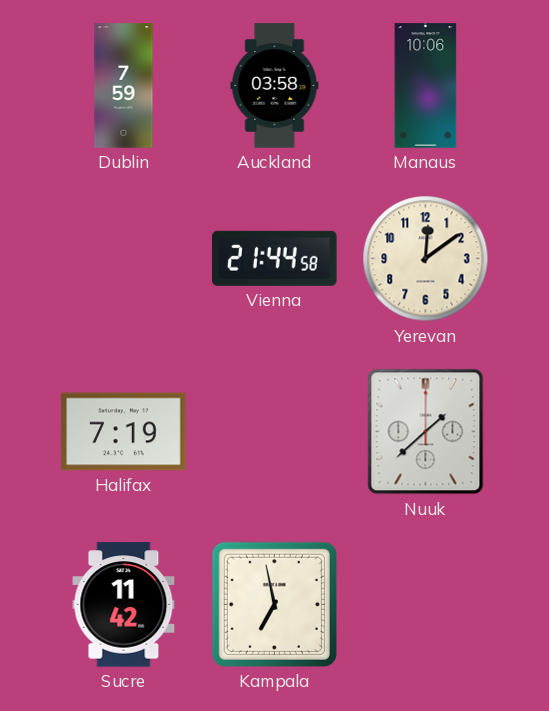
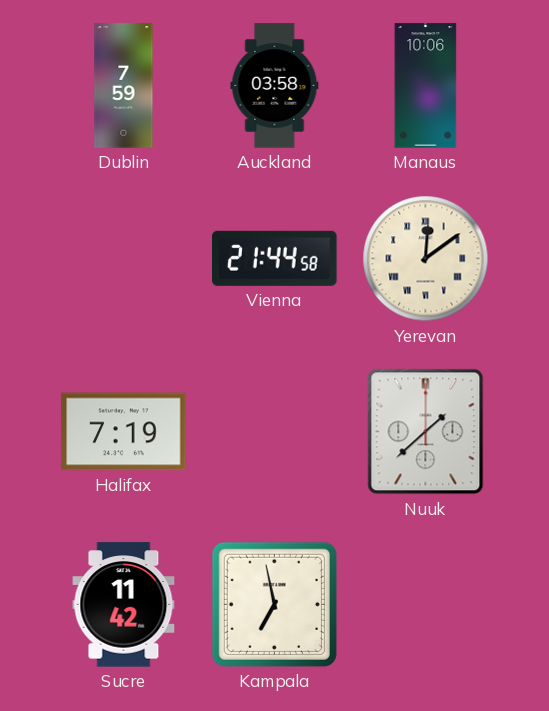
Yerevan numerals: Arabic -> Roman (426, 259)
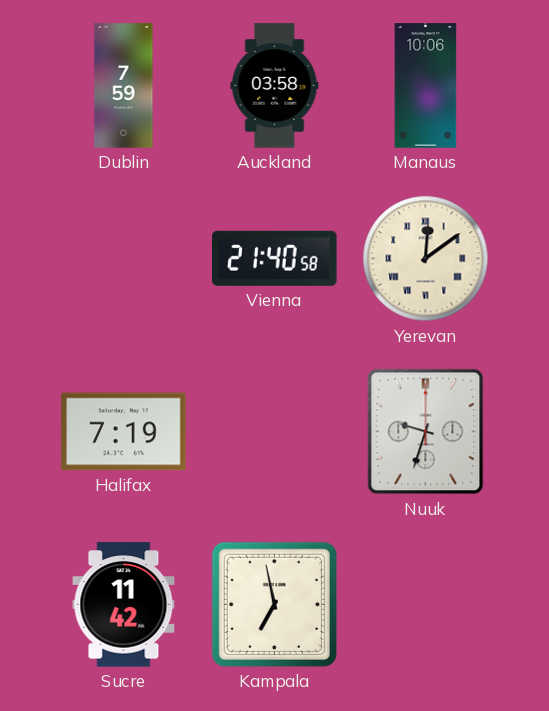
Vienna: 21:44 -> 21:40 (275, 258)
Nuuk: 1:38 -> 9:33 (426, 432)
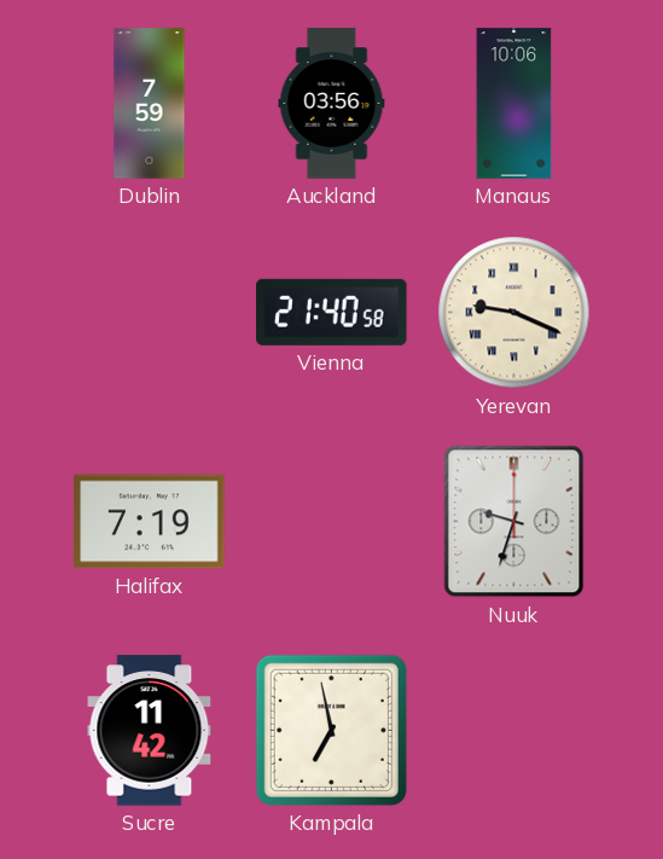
Auckland: 03:58 -> 03:56 (332, 104)
Yerevan: 12:09 -> 9:19 (514, 313)
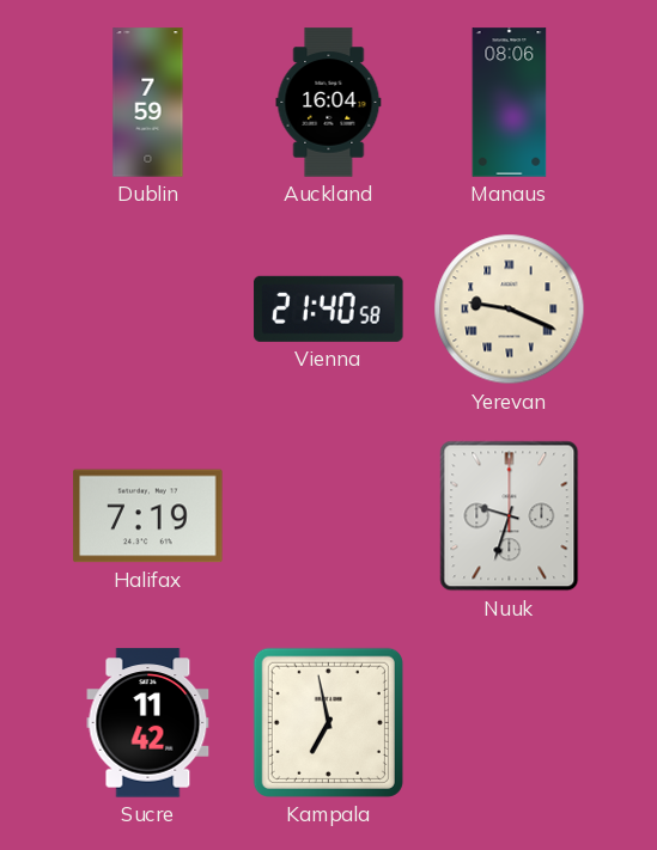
Auckland: 03:56 -> 16:04 (329, 103)
Manaus: 10:06 -> 08:06 (510, 103)
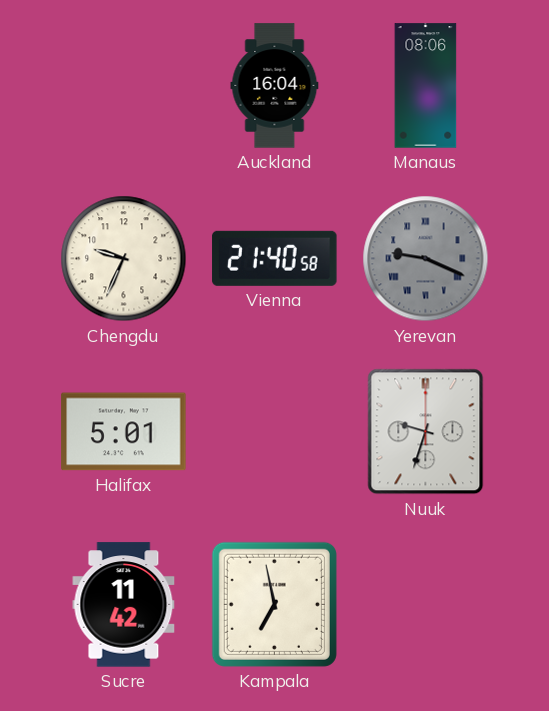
Dublin: 7:59 -> none (148, 103)
Chengdu: none -> 9:34 (124, 259)
Yerevan dial: cream -> grey (426, 259)
Halifax: 7:19 -> 5:01 (124, 432)
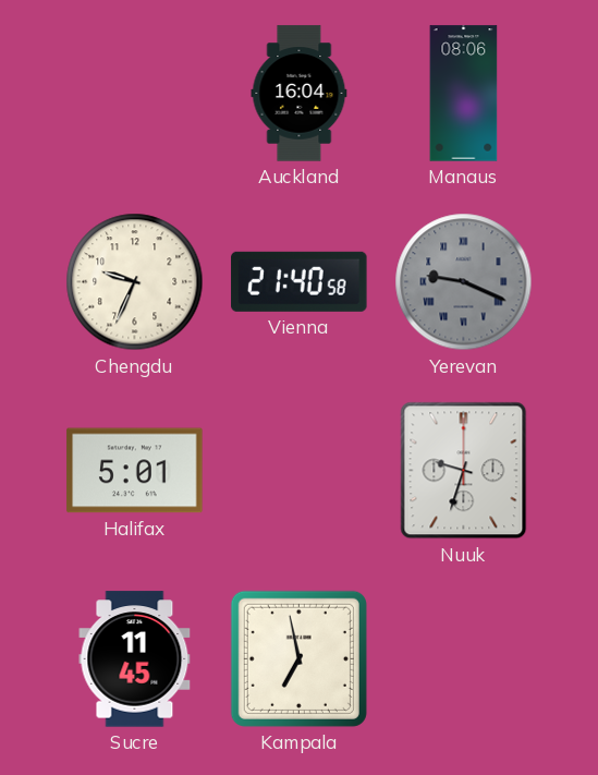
Sucre: 11:42 -> 11:45 (135, 659)
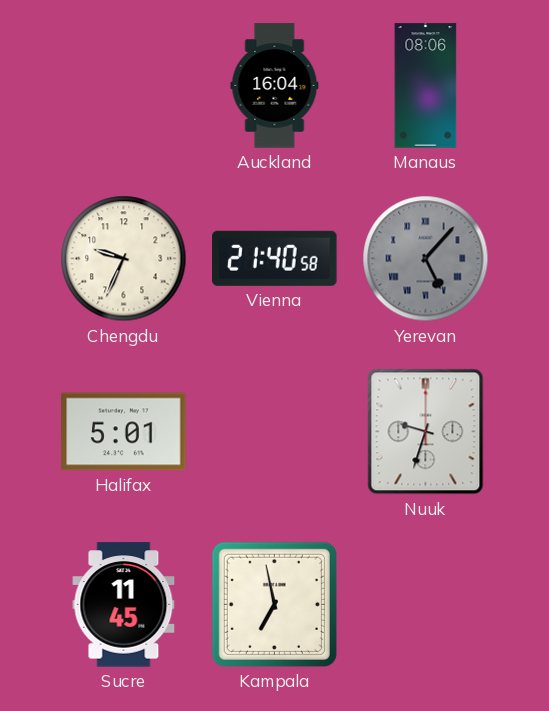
Yerevan: 9:19 -> 5:07 (426, 259)
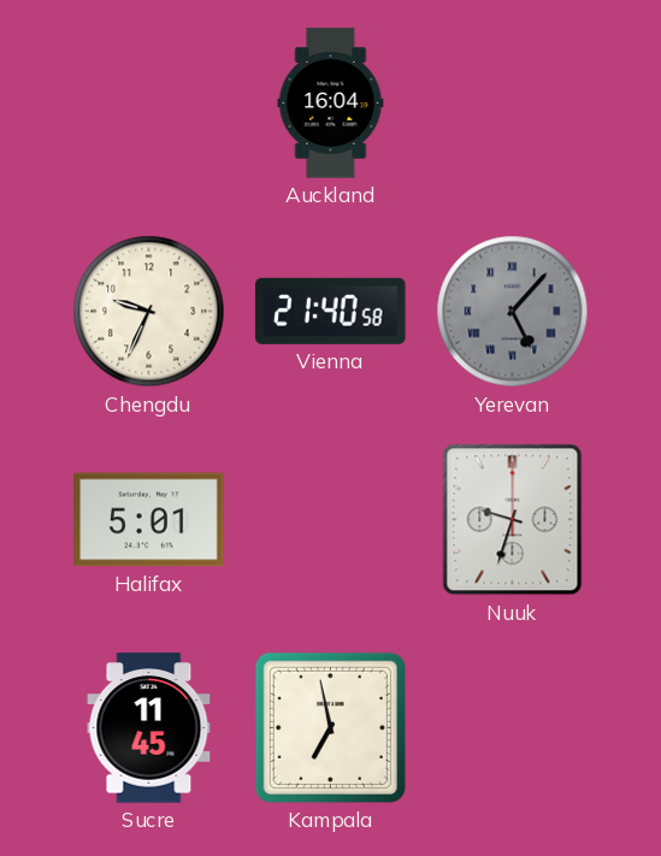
Manaus: 08:06 -> none (426, 86)
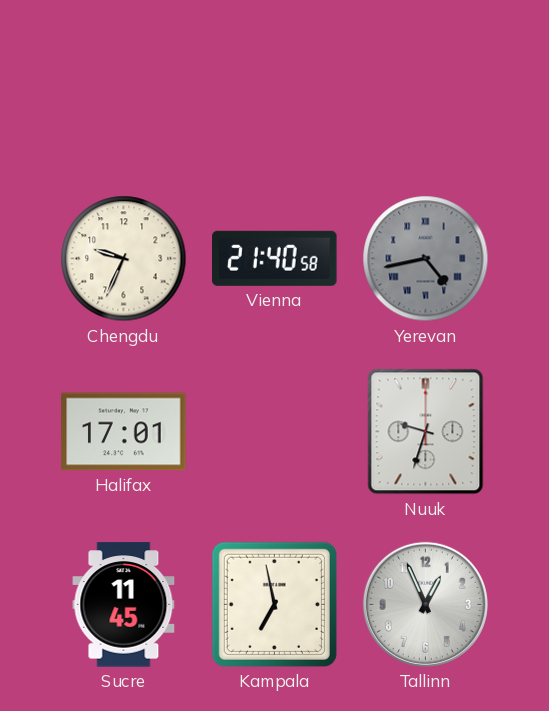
Auckland: 16:04 -> none (331, 104)
Yerevan: 5:07 -> 4:43 (426, 259)
Halifax: 5:01 -> 17:01 (124, 432)
Tallinn: none -> 12:56 (425, 604)
